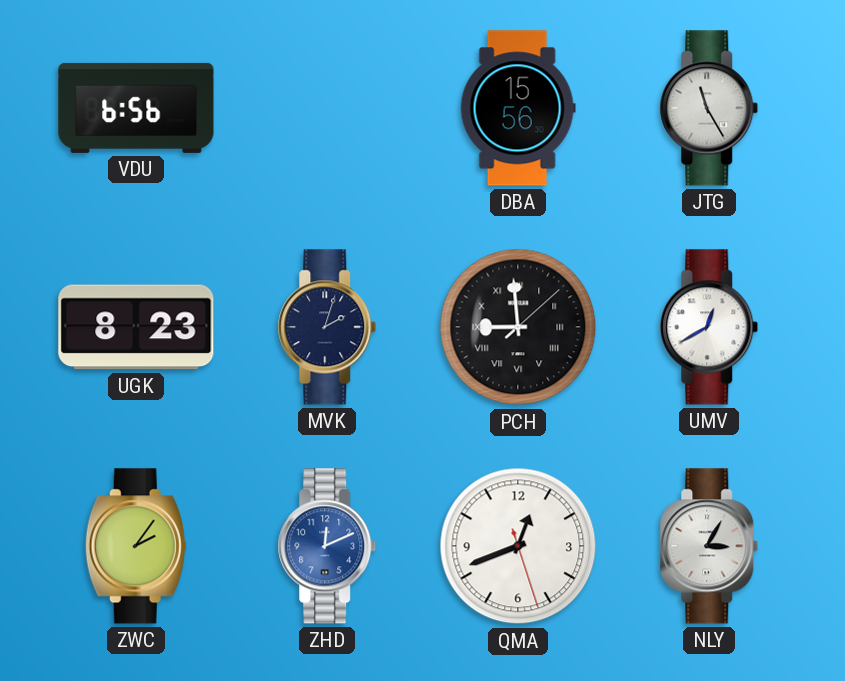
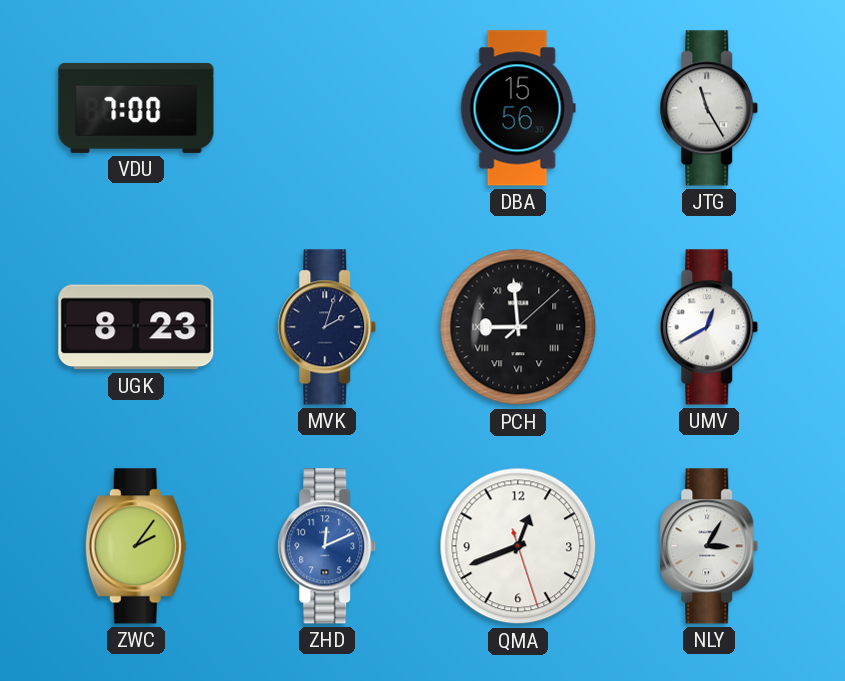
VDU: 6:56 -> 7:00 (136, 108)
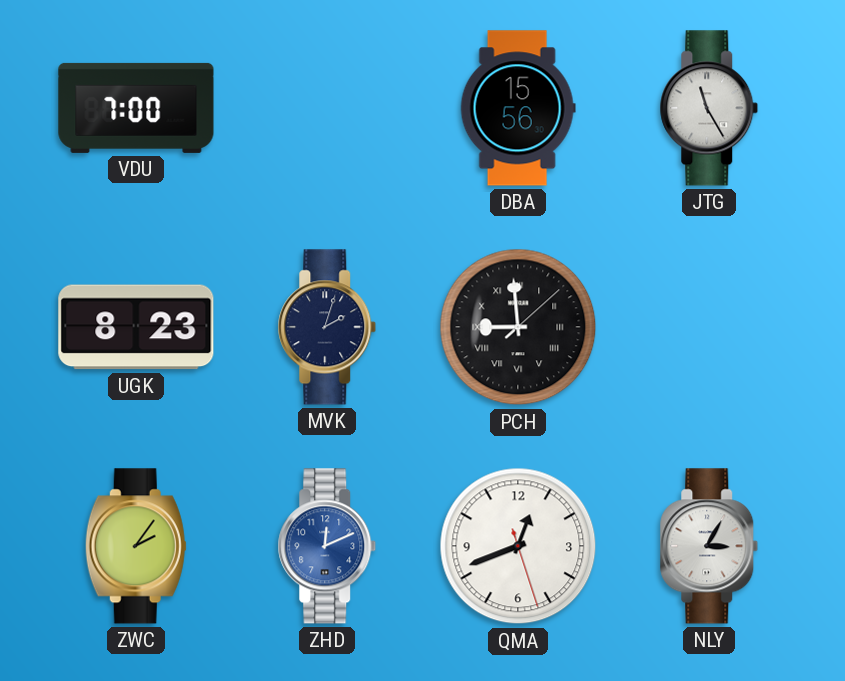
UMV: 12:40 -> none (709, 327)
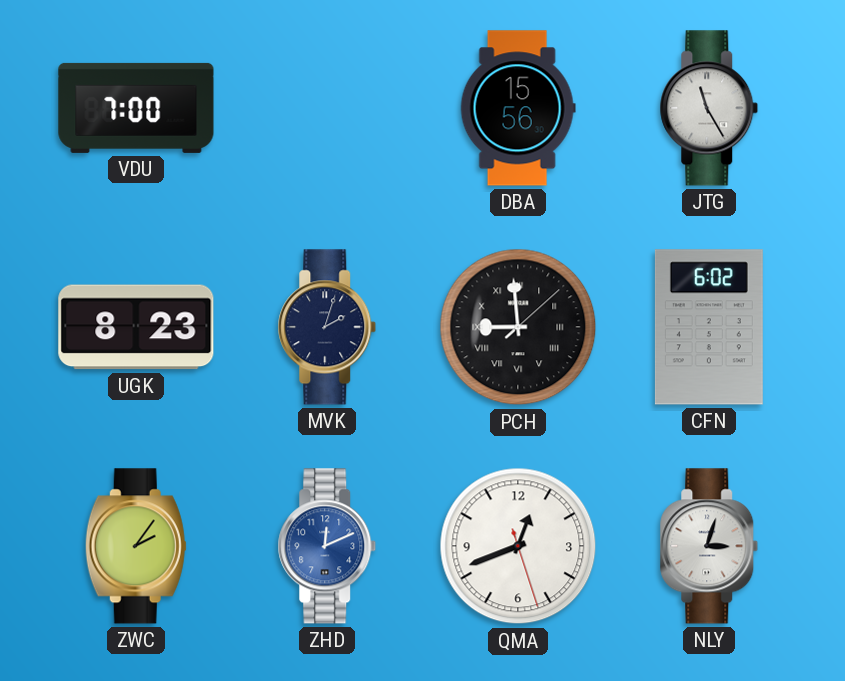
CFN: none -> 6:02 (709, 327)
NLY: 3:05 -> 3:03 (709, 546)
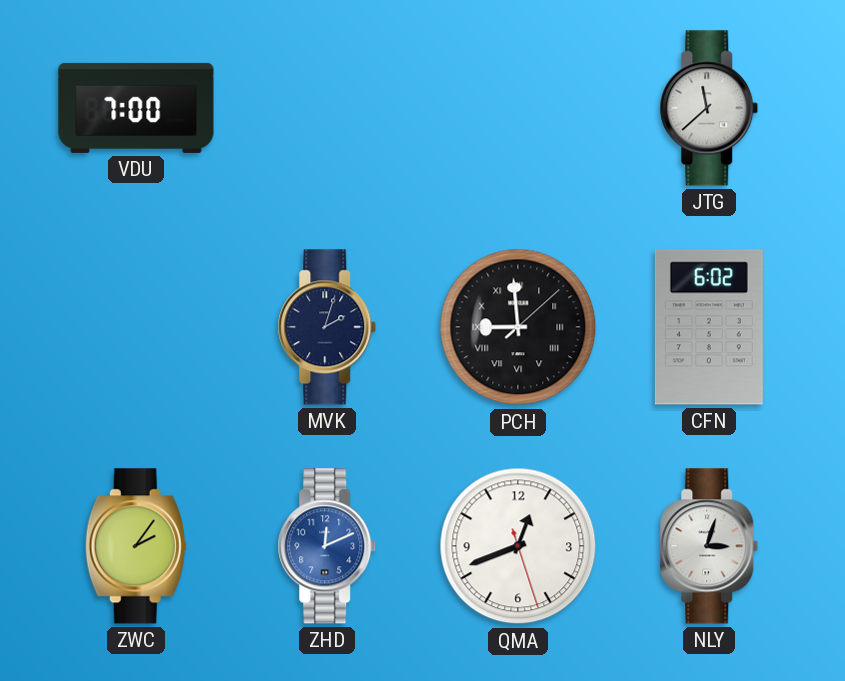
DBA: 15:56 -> none (518, 108)
JTG: 11:25 -> 11:38 (709, 108)
UGK: 8:23 -> none (136, 327)
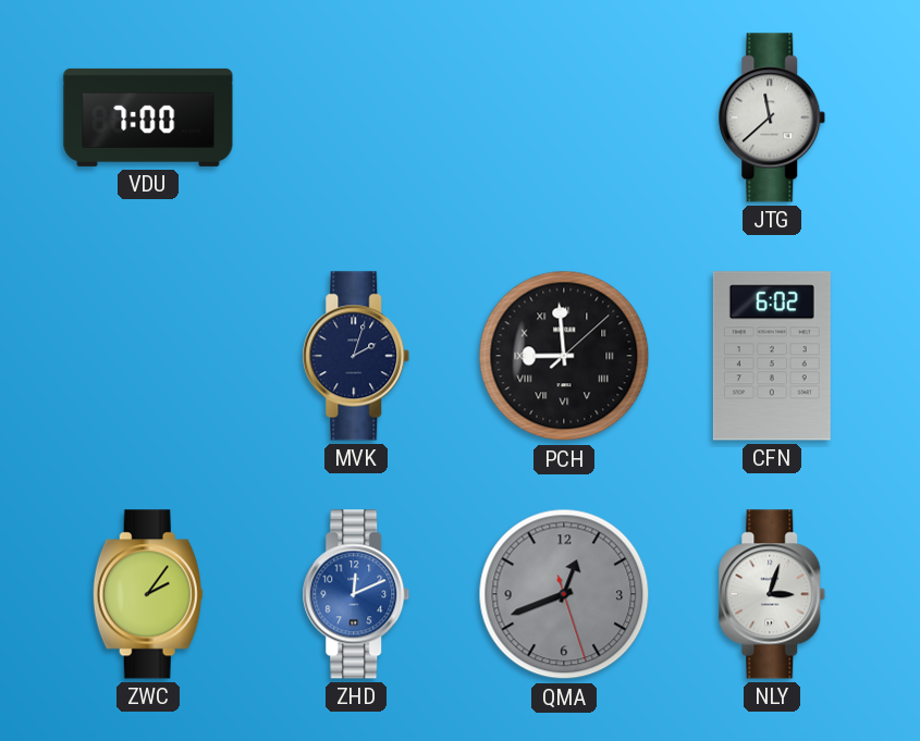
QMA dial: white -> grey (564, 594)
